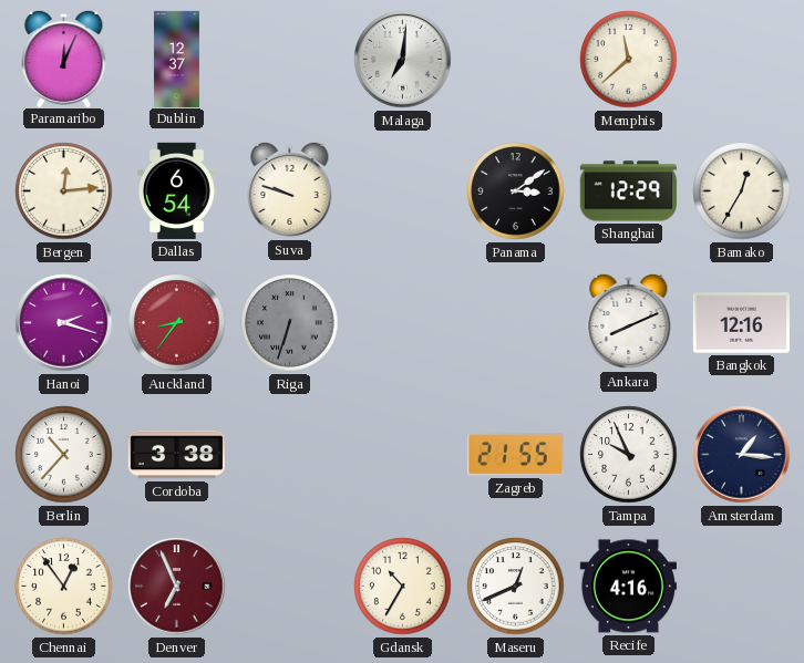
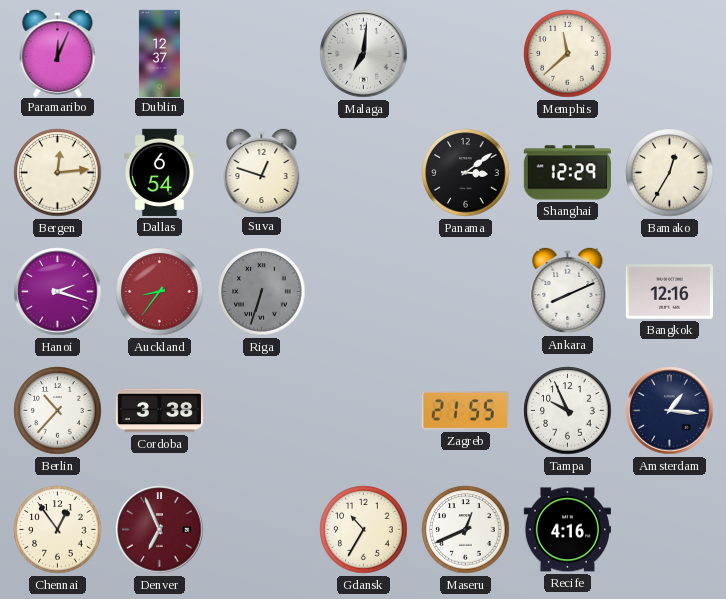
Suva: 9:48 -> 12:48 (262, 171)
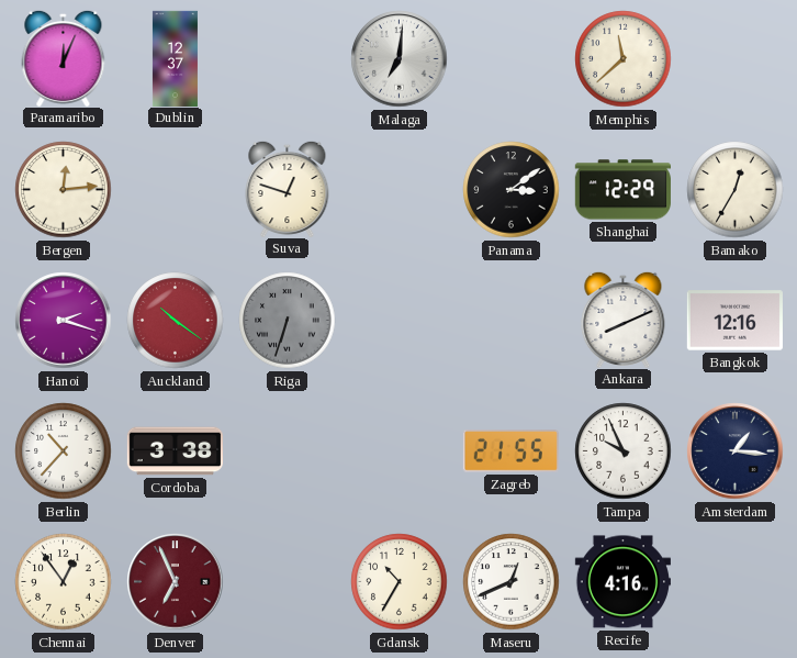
Dallas: 6:54 -> none (160, 172)
Auckland: 8:36 -> 10:21 (176, 321)
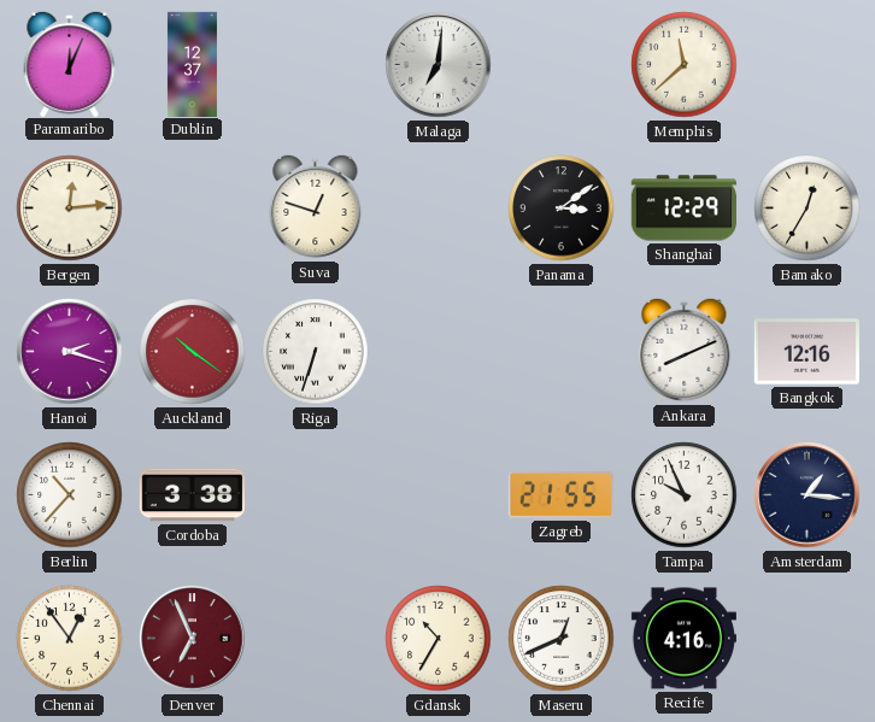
Riga dial: grey -> white (316, 352)
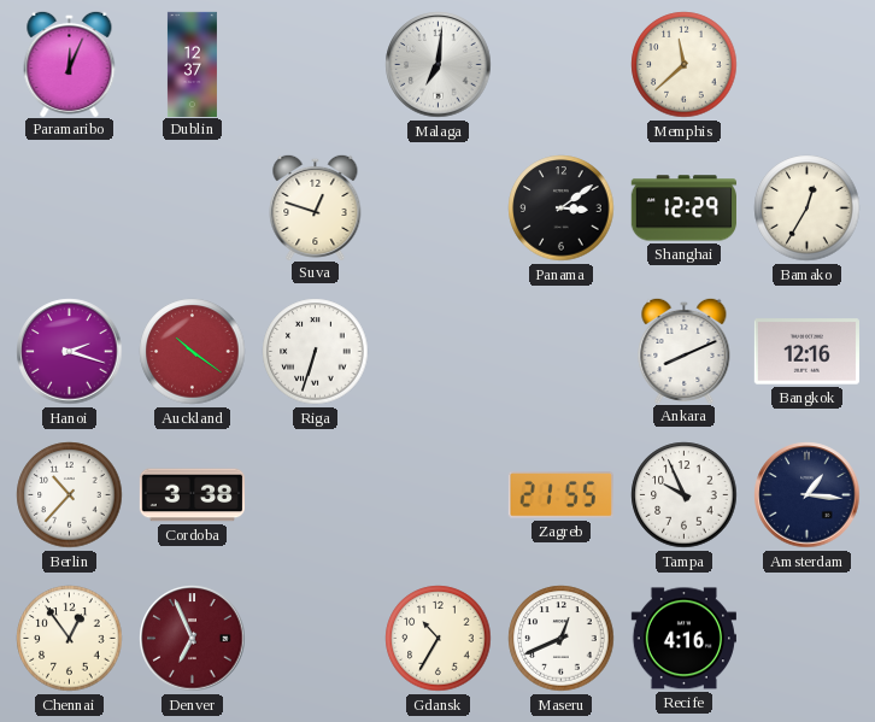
Bergen: 12:14 -> none (70, 209)
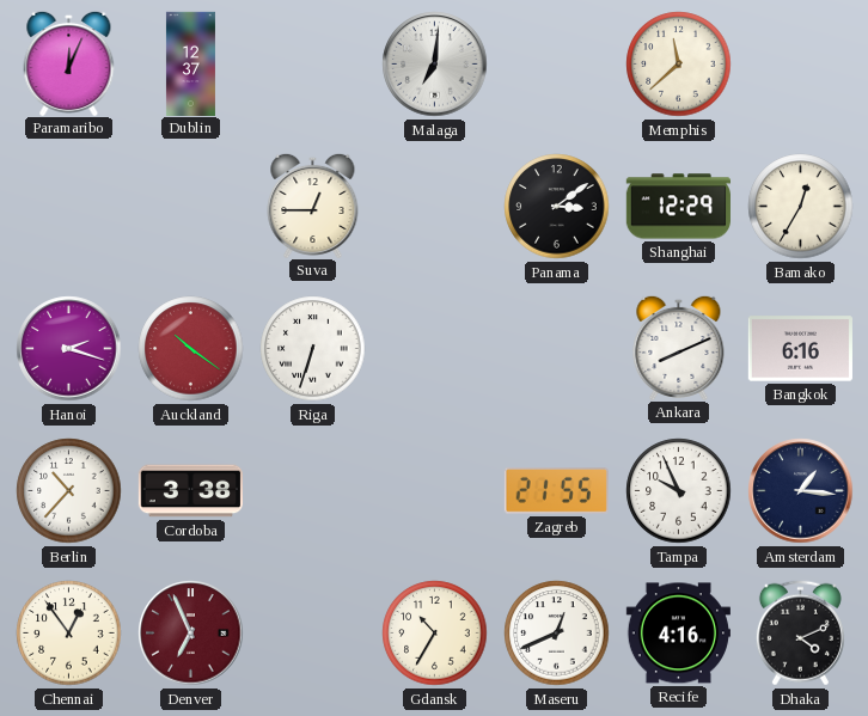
Suva: 12:48 -> 12:45 (313, 204)
Bangkok: 12:16 -> 6:16 (800, 349)
Dhaka: none -> 4:11 (800, 634)
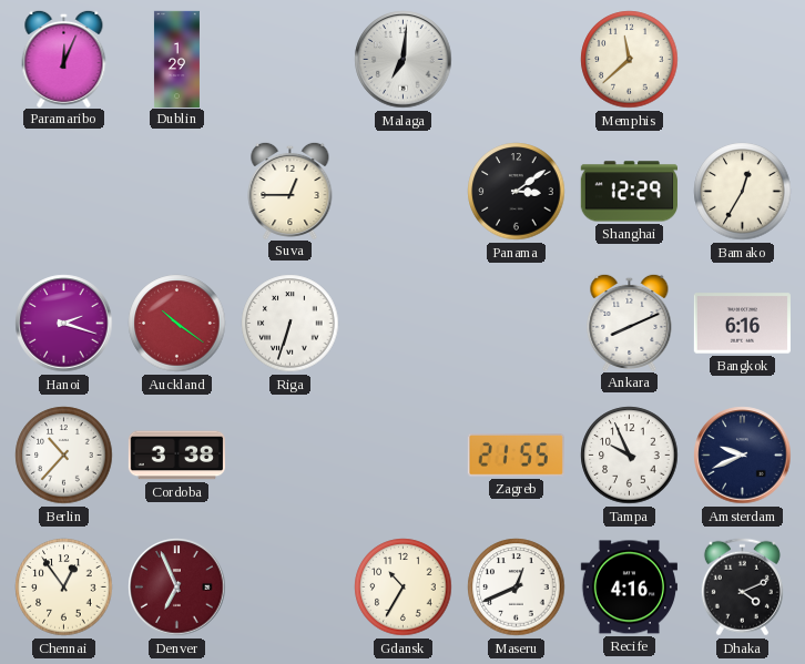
Dublin: 12:37 -> 1:29 (176, 59)
Amsterdam: 1:16 -> 9:41 (743, 456)
